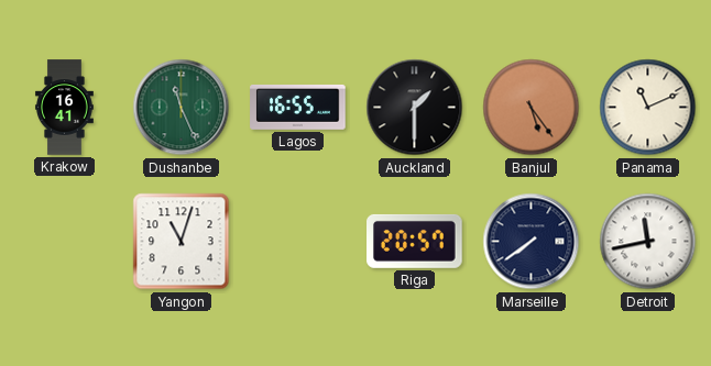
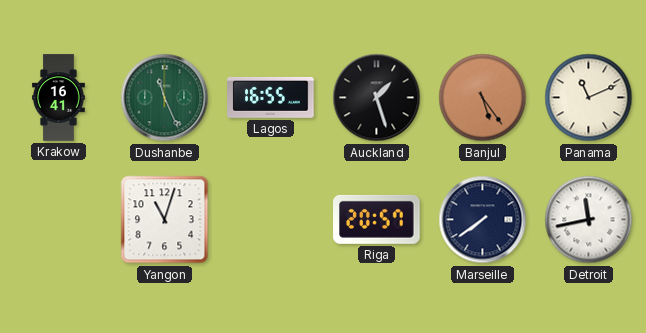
Auckland: 1:30 -> 1:27 (377, 98)
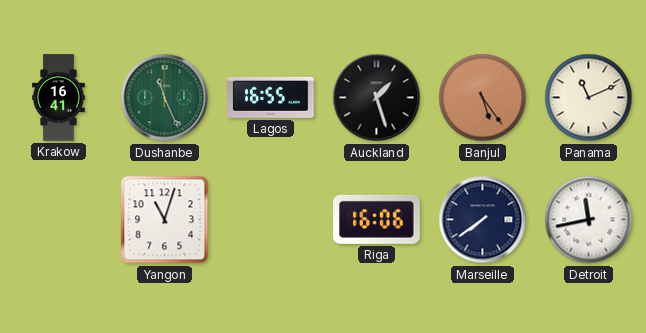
Riga: 20:57 -> 16:06 (377, 219)
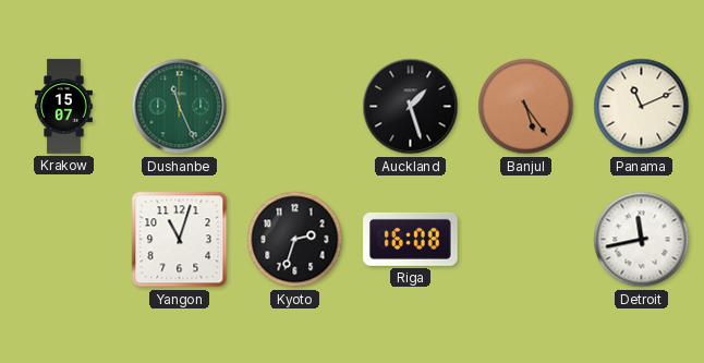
Krakow: 16:41 -> 15:07 (63, 107)
Lagos: 16:55 -> none (271, 97)
Kyoto: none -> 2:33 (295, 240)
Riga: 16:06 -> 16:08 (411, 239)
Marseille: 7:39 -> none (483, 220)
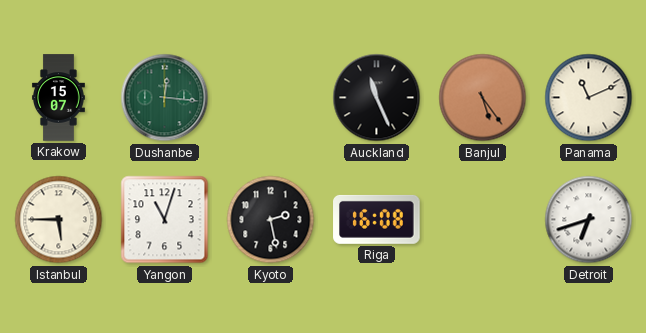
Dushanbe: 11:26 -> 12:16 (165, 98)
Auckland: 1:27 -> 11:26 (377, 98)
Istanbul: none -> 5:45 (59, 220)
Kyoto: 2:33 -> 2:28 (271, 220)
Detroit: 11:43 -> 6:42 (589, 220)
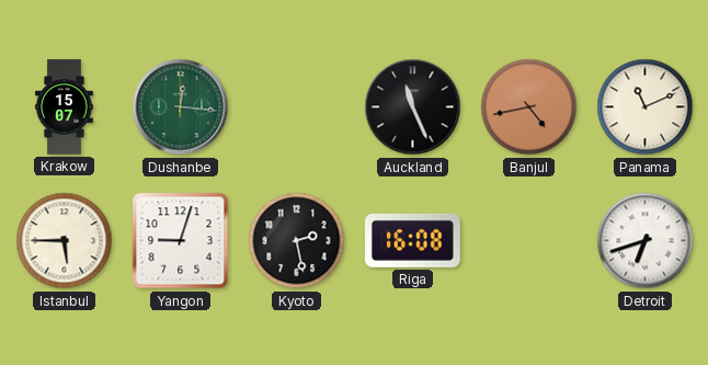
Banjul: 5:24 -> 4:43 (529, 107)
Yangon: 11:03 -> 9:03 (181, 241)
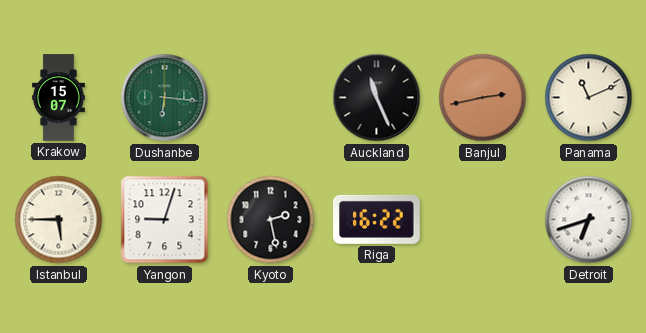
Dushanbe: 12:16 -> 6:16 (165, 98)
Banjul: 4:43 -> 2:43 (483, 98)
Riga: 16:08 -> 16:22 (377, 219)
